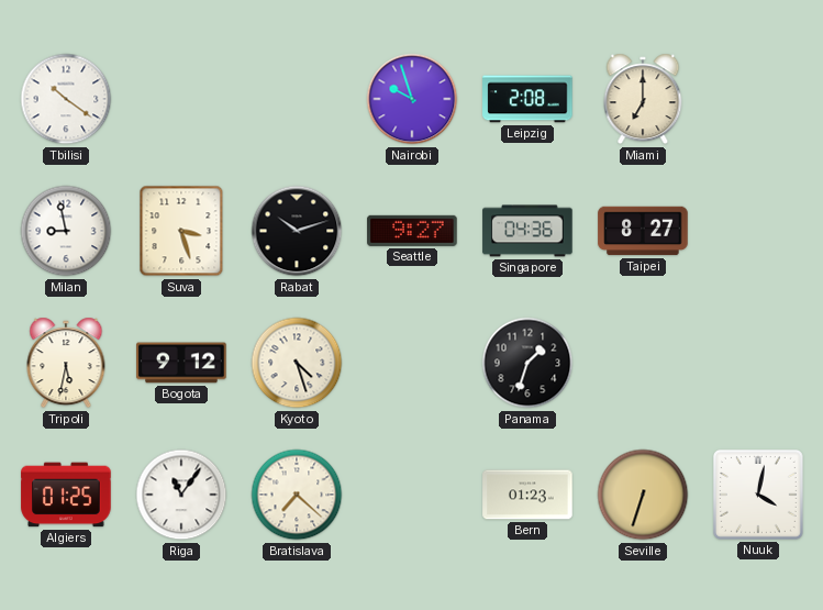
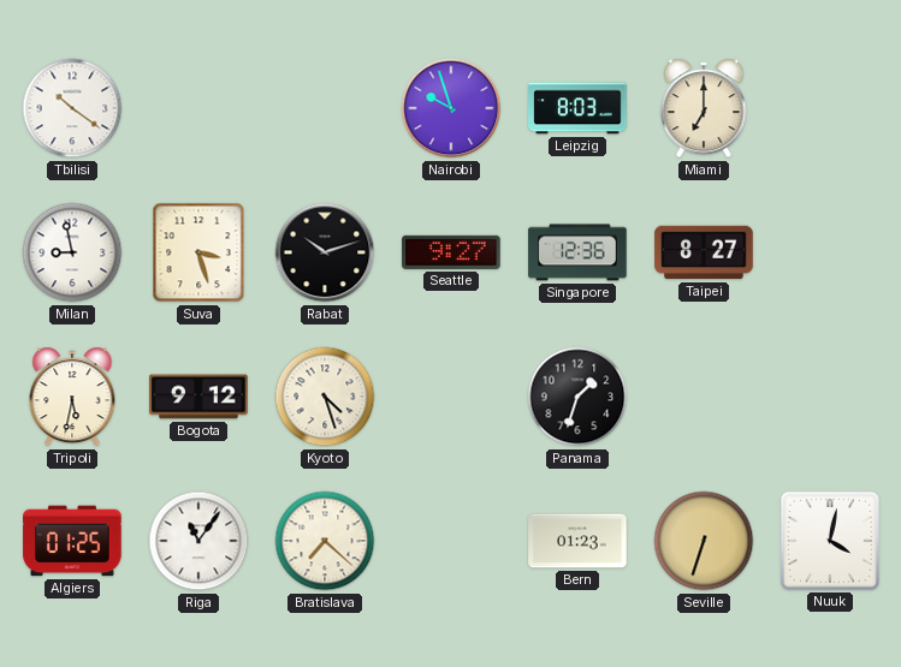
Leipzig: 2:08 -> 8:03 (577, 108)
Singapore: 04:36 -> 12:36 (577, 252)
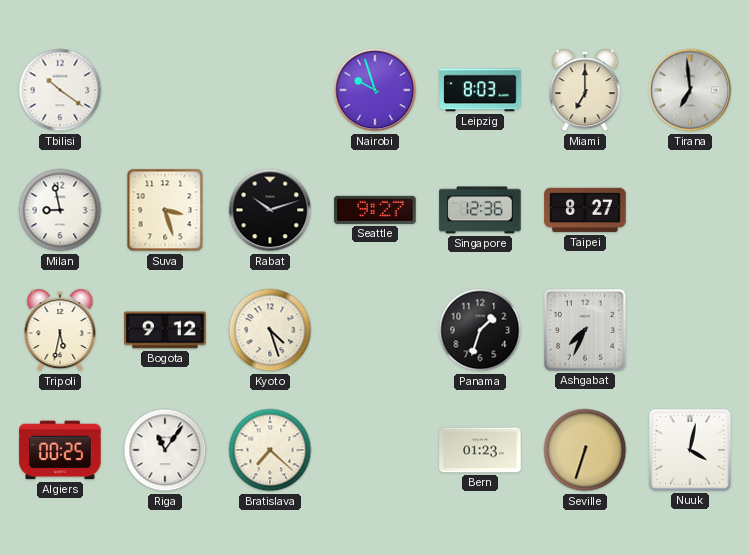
Tirana: none -> 6:59 (690, 90)
Ashgabat: none -> 7:34 (585, 330)
Algiers: 01:25 -> 00:25 (60, 450)
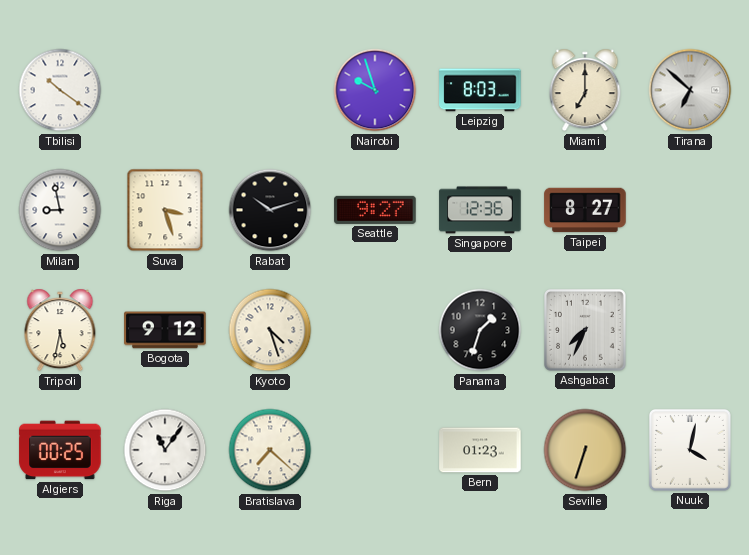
Tirana: 6:59 -> 6:52 (690, 90)
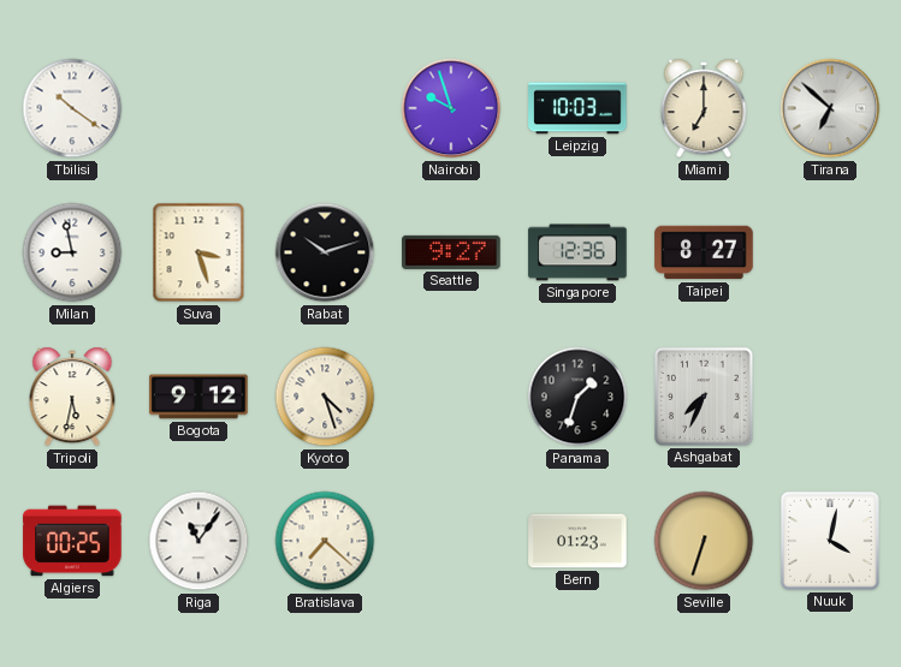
Leipzig: 8:03 -> 10:03 (577, 108)
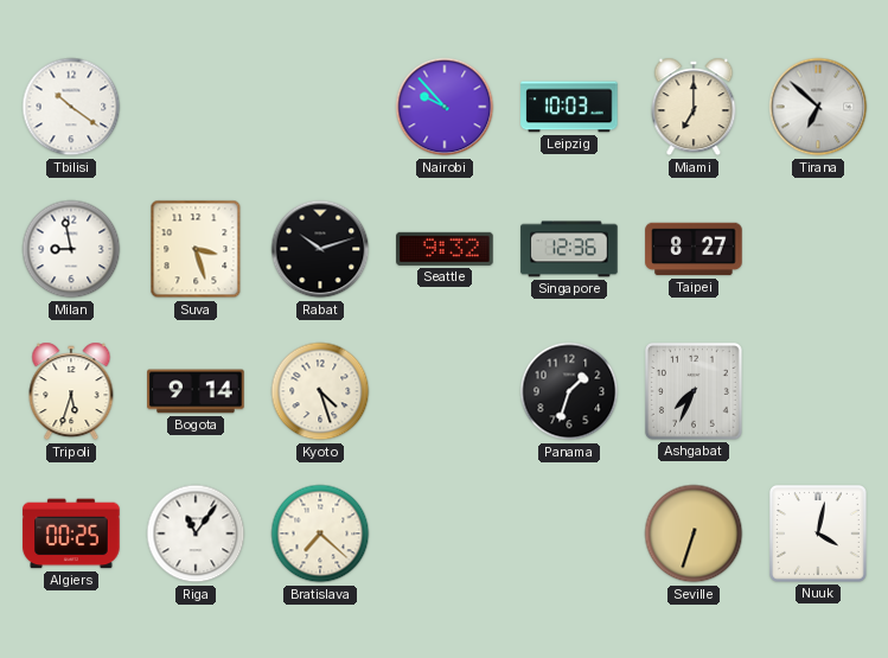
Nairobi: 9:57 -> 9:53 (445, 107)
Seattle: 9:27 -> 9:32 (445, 249)
Tripoli: 5:32 -> 5:33 (71, 391)
Bogota: 9:12 -> 9:14 (196, 391)
Bern: 01:23 -> none (577, 541)
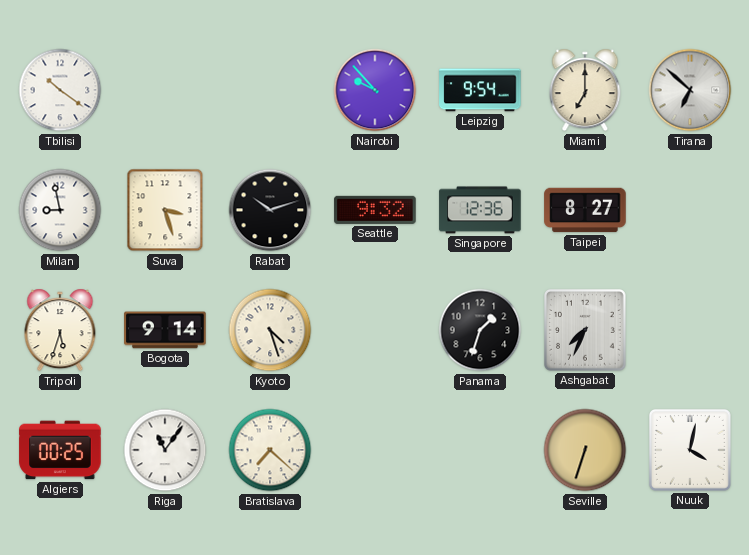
Leipzig: 10:03 -> 9:54 (480, 90)
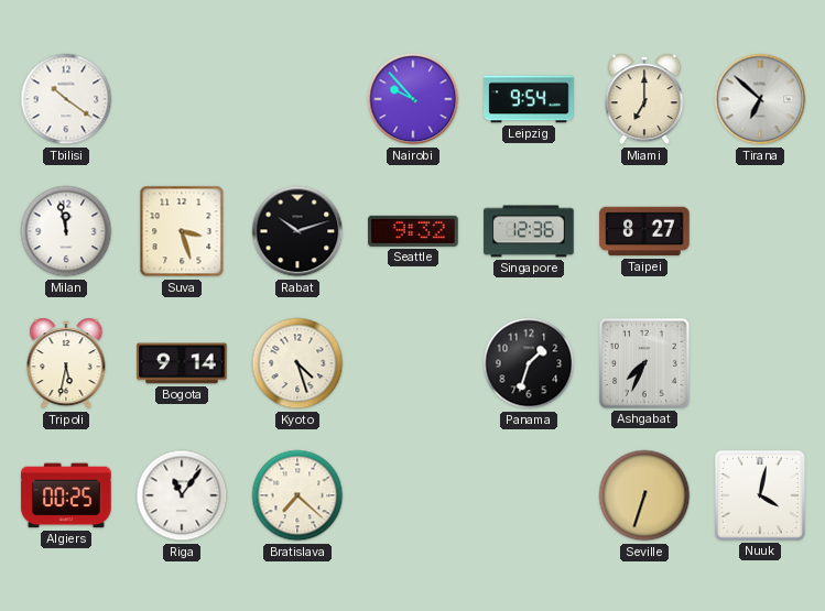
Milan: 8:58 -> 11:58 (66, 231)
Tripoli: 5:33 -> 5:32 (66, 363)
